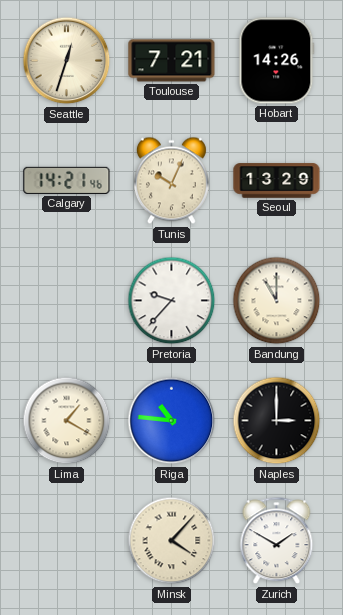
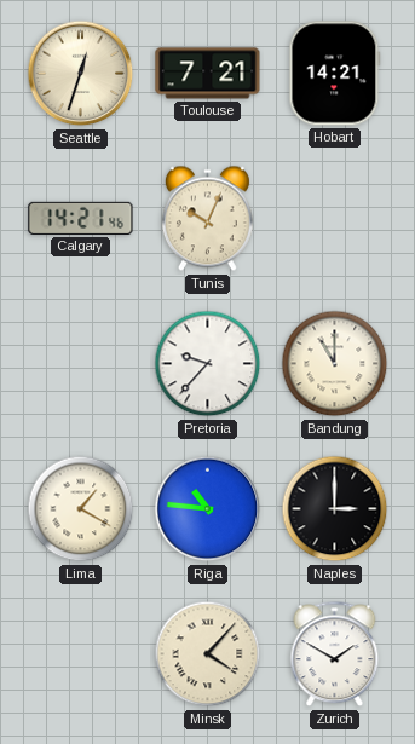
Hobart: 14:26 -> 14:21 (335, 74)
Seoul: 13:29 -> none (277, 181)
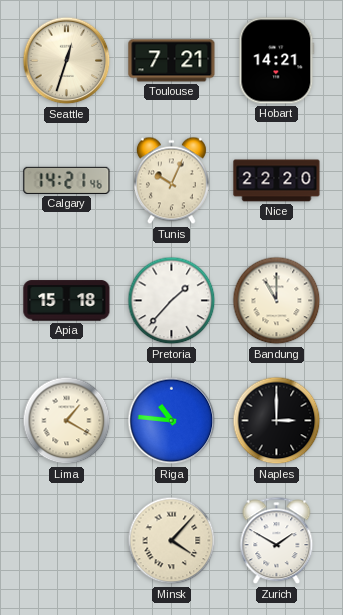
Nice: none -> 22:20 (277, 181)
Apia: none -> 15:18 (67, 301)
Pretoria: 9:37 -> 1:37 (172, 301)
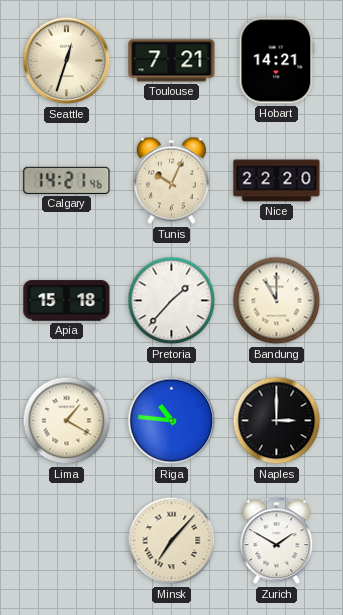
Minsk: 4:07 -> 7:07 (172, 541)
